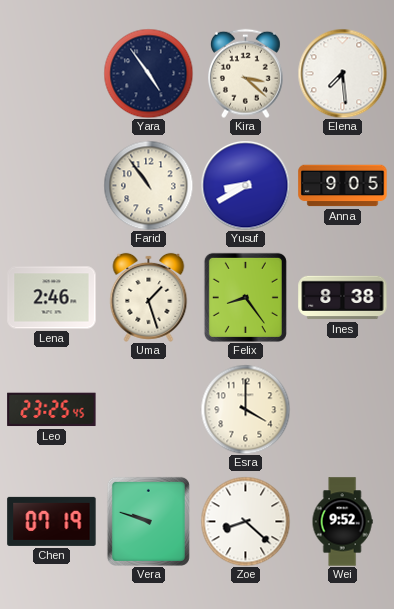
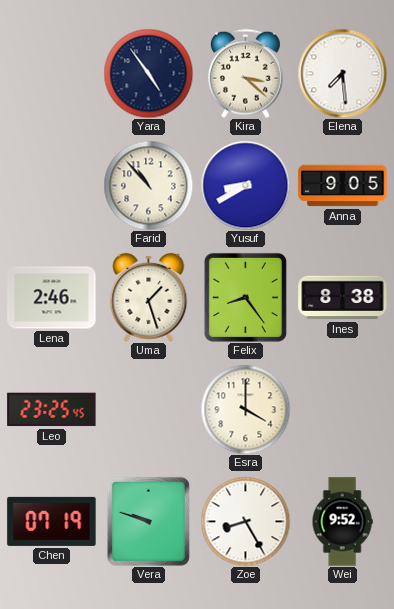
Farid: 10:54 -> 10:53 (148, 185)
Zoe: 8:22 -> 8:25 (245, 521)
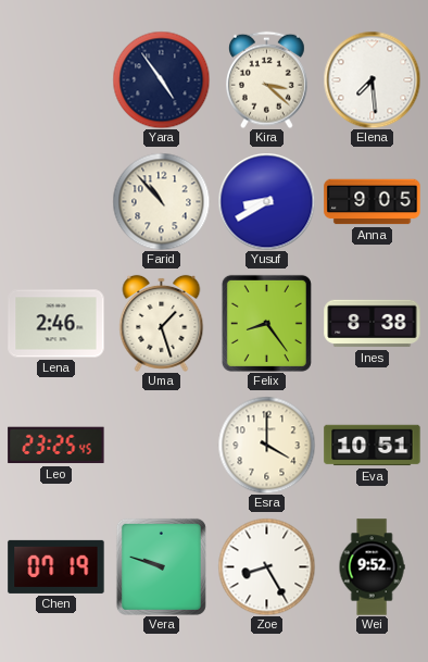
Eva: none -> 10:51 (373, 446)
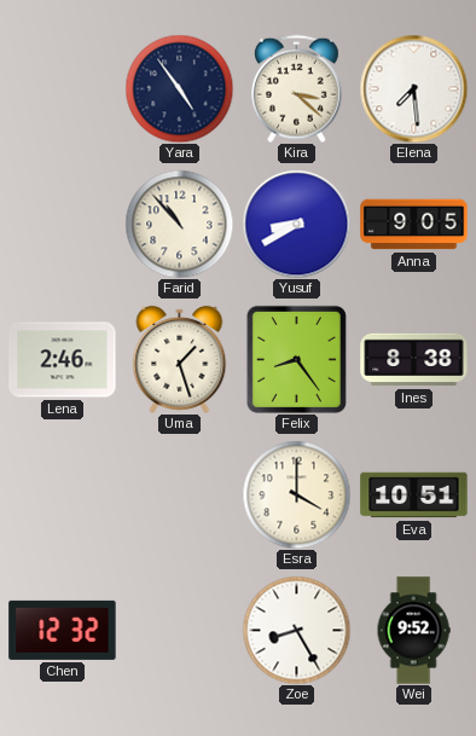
Leo: 23:25 -> none (56, 446)
Chen: 07:19 -> 12:32 (63, 630)
Vera: 9:48 -> none (161, 566)
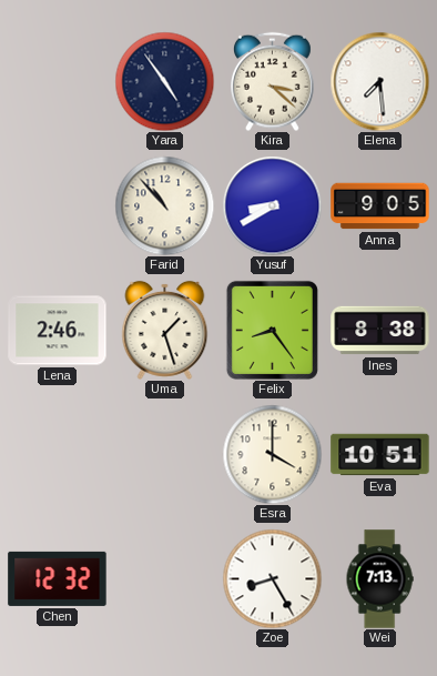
Wei: 9:52 -> 7:13 (379, 579)
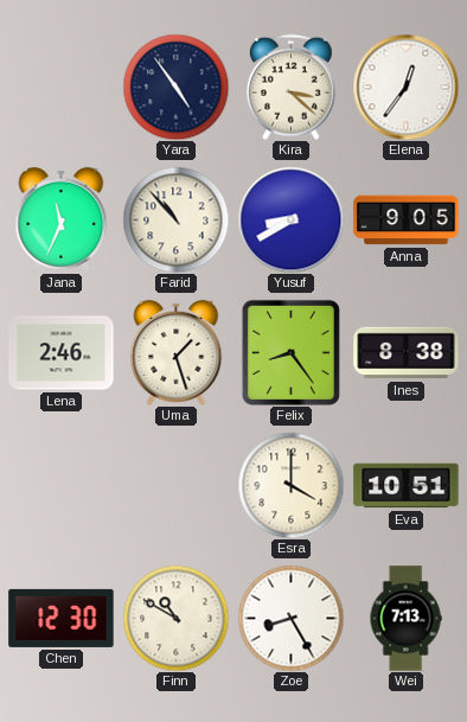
Elena: 7:29 -> 12:36 (405, 87)
Jana: none -> 11:34 (62, 219)
Chen: 12:32 -> 12:30 (62, 618)
Finn: none -> 10:50 (175, 618)
